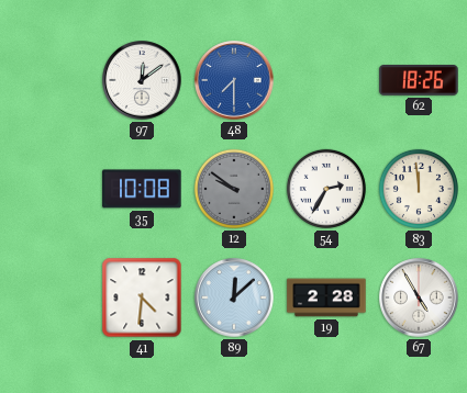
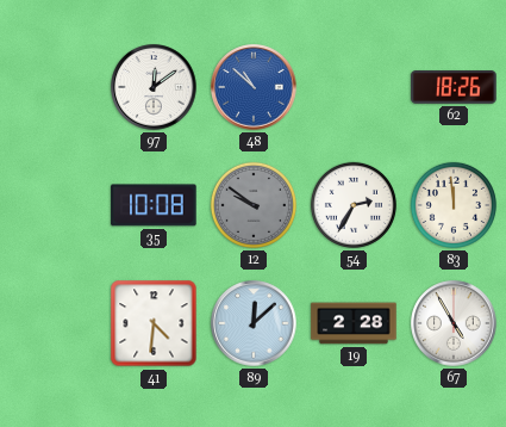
48: 7:30 -> 10:52 (254, 87)
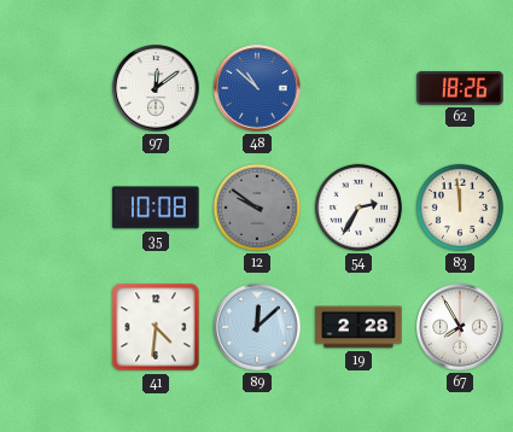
67: 4:55 -> 7:55 (460, 327)
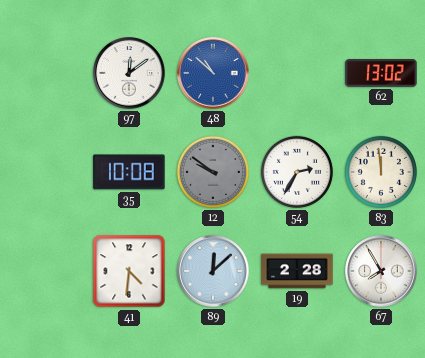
62: 18:26 -> 13:02 (381, 74)
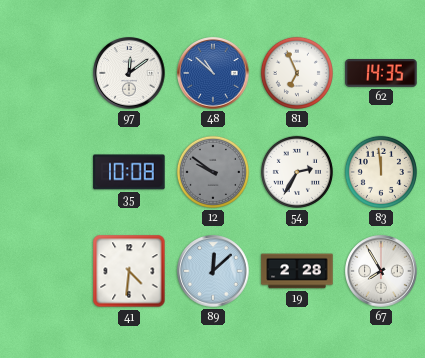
81: none -> 6:56 (297, 73)
62: 13:02 -> 14:35 (381, 74)
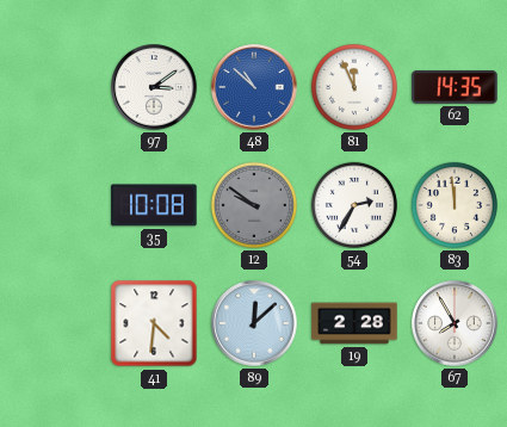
97: 12:09 -> 3:09 (154, 87)
81: 6:56 -> 11:56 (354, 87)
